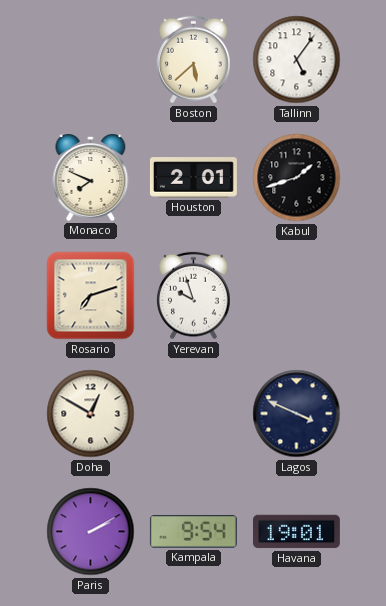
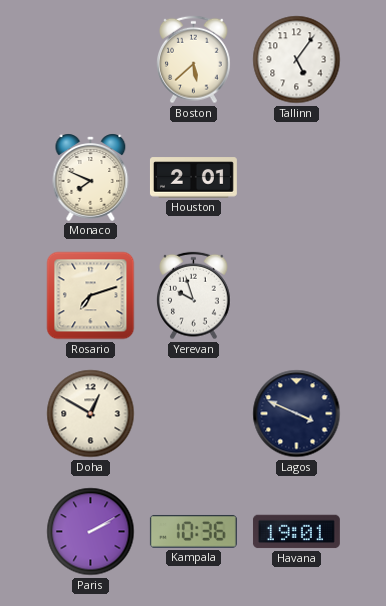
Kabul: 1:42 -> none (297, 178)
Kampala: 9:54 -> 10:36 (193, 532)
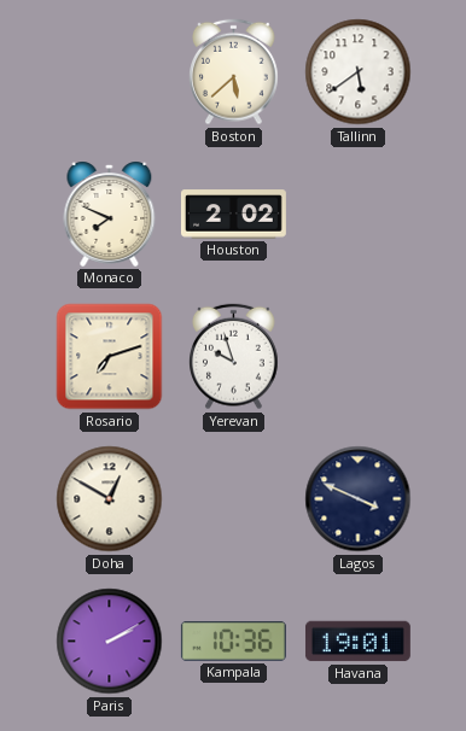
Tallinn: 5:06 -> 5:39 (359, 72)
Houston: 2:01 -> 2:02 (233, 215)
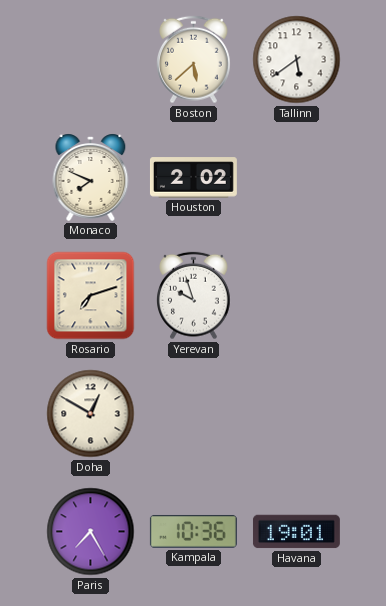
Lagos: 3:49 -> none (359, 499)
Paris: 2:10 -> 7:25 (91, 532)
